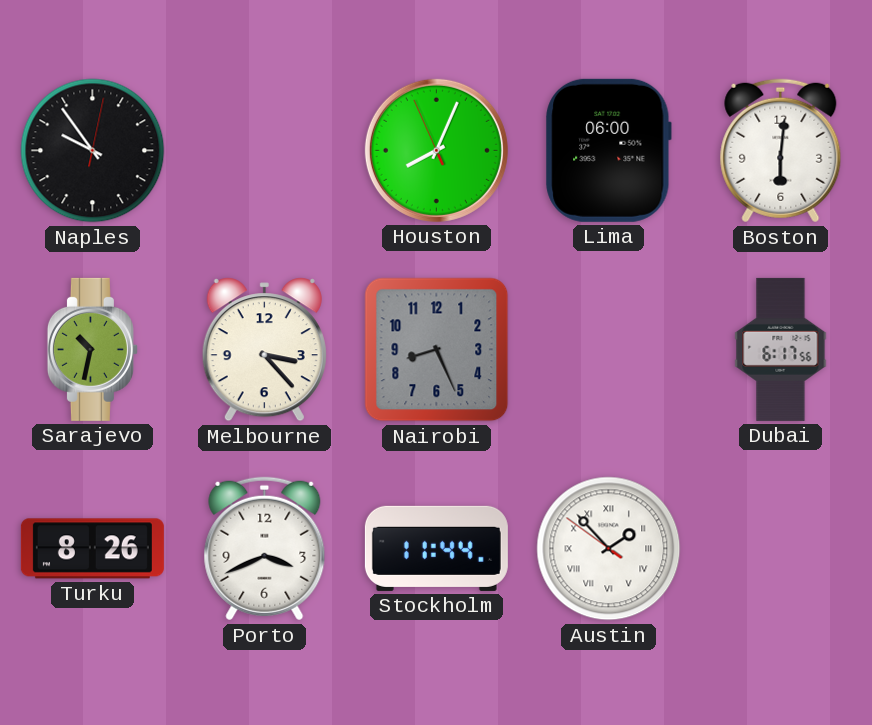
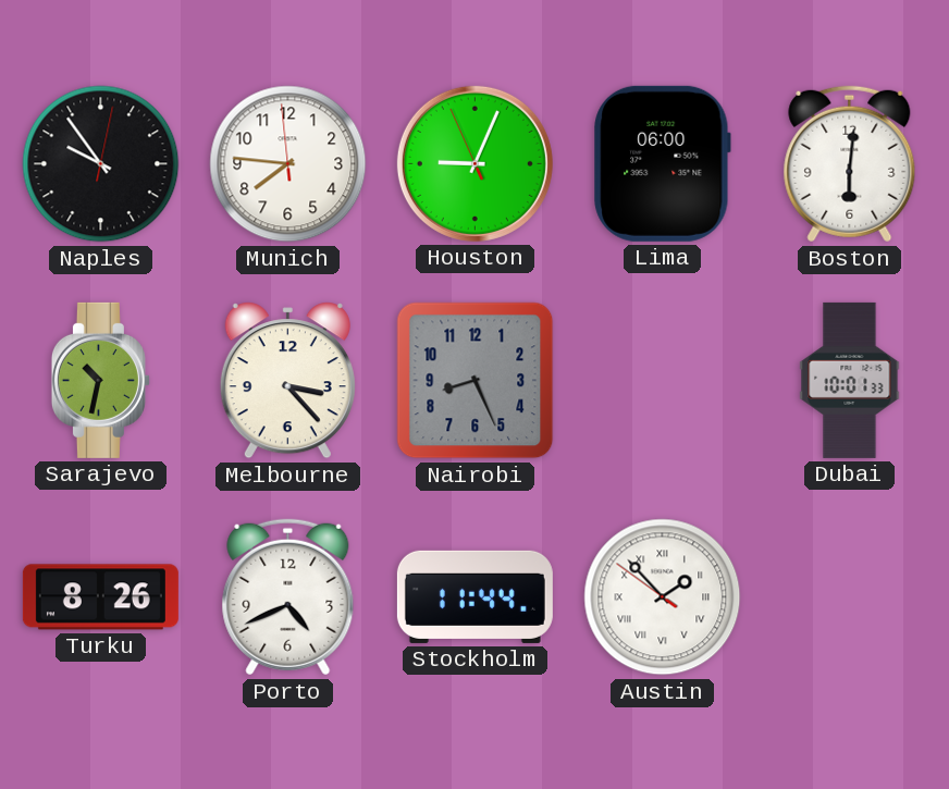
Munich: none -> 7:45 (288, 164)
Houston: 8:03 -> 9:03 (474, 163)
Dubai: 6:17 -> 10:01 (850, 380)
Porto: 3:41 -> 4:41 (288, 597)
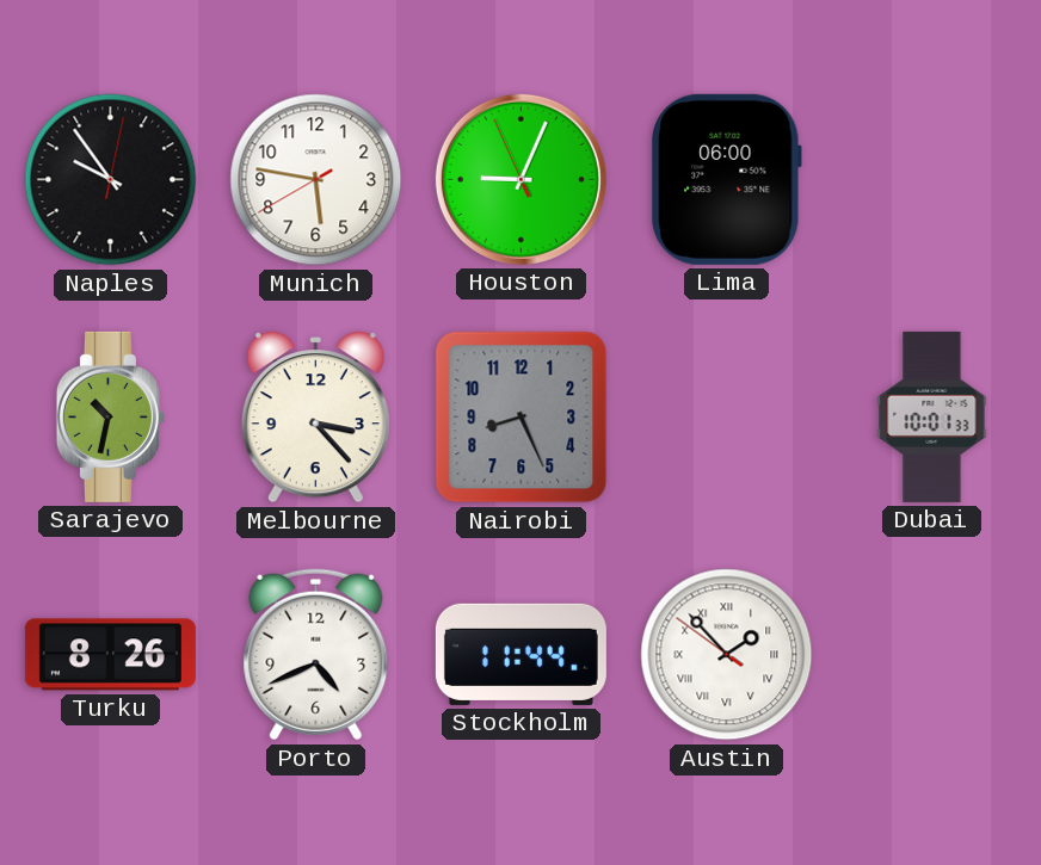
Munich: 7:45 -> 5:46 (316, 180)
Boston: 6:01 -> none (850, 164)
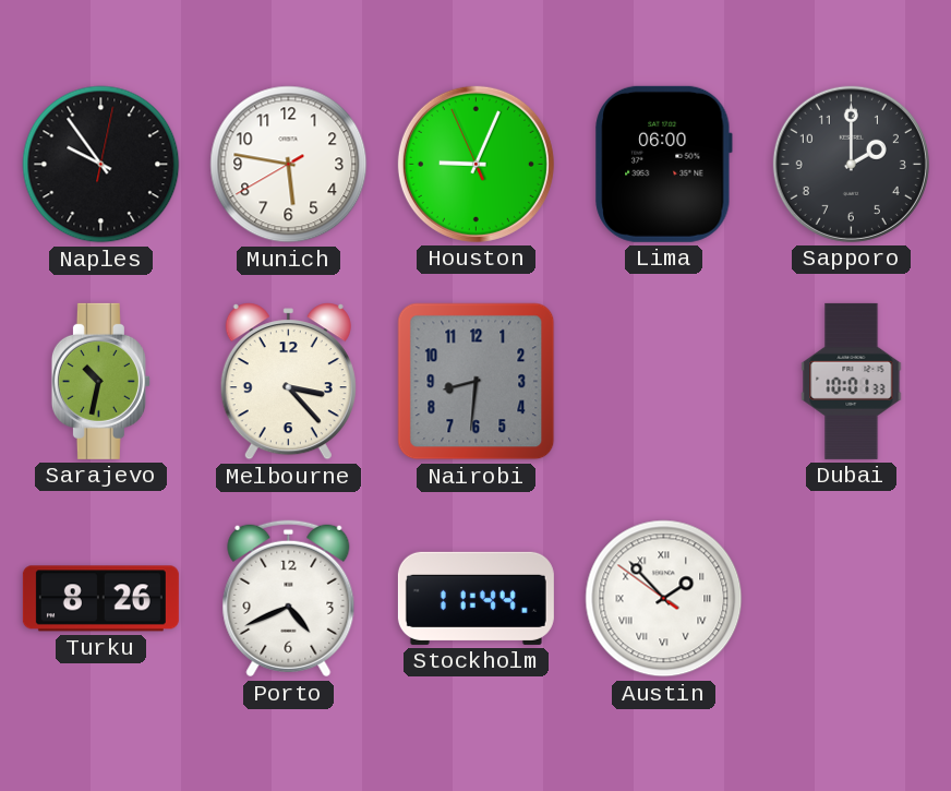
Sapporo: none -> 2:00 (851, 164)
Nairobi: 8:26 -> 8:31 (477, 382)
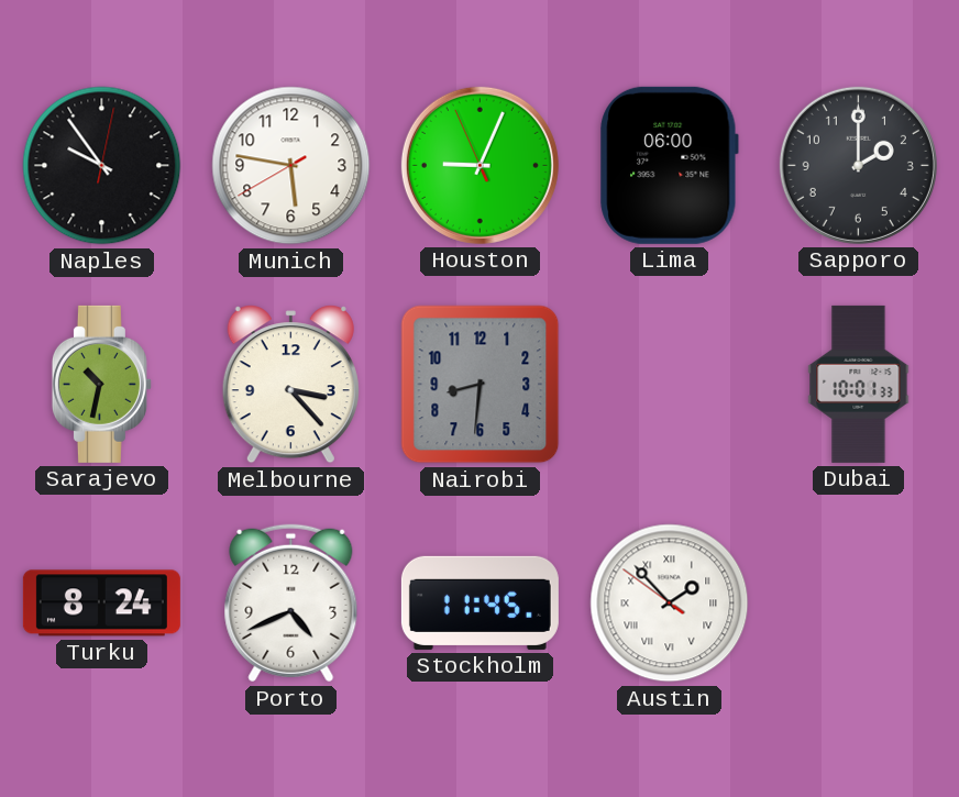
Turku: 8:26 -> 8:24 (101, 604)
Stockholm: 11:44 -> 11:45 (480, 602)
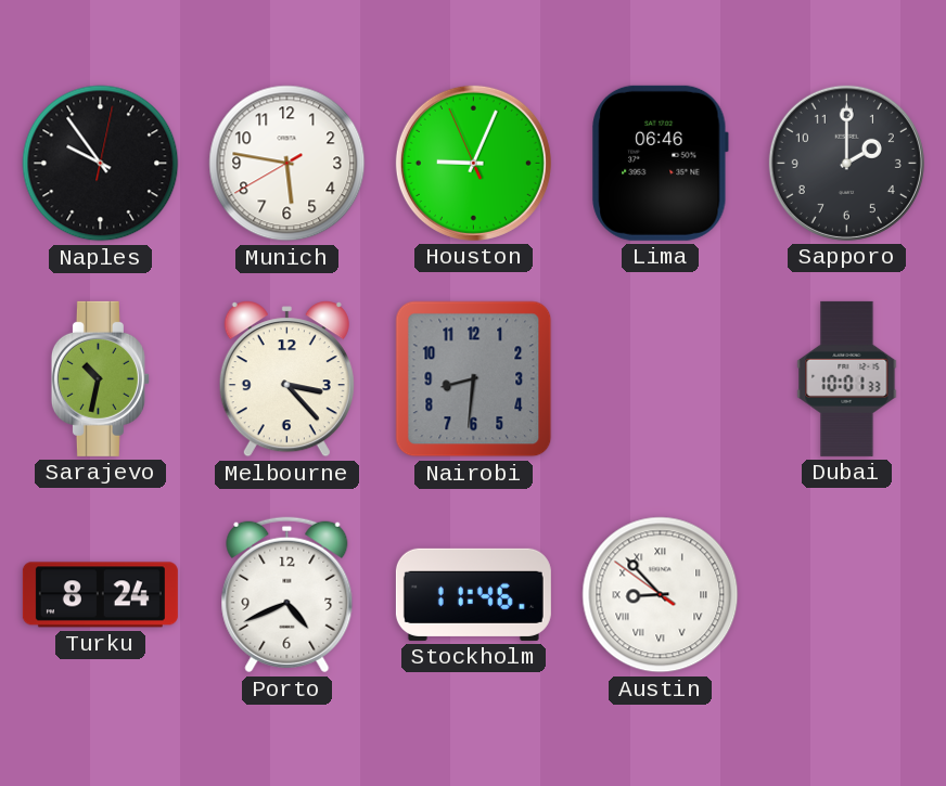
Lima: 06:00 -> 06:46 (661, 163)
Stockholm: 11:45 -> 11:46 (473, 594)
Austin: 1:52 -> 8:52 (661, 595)
